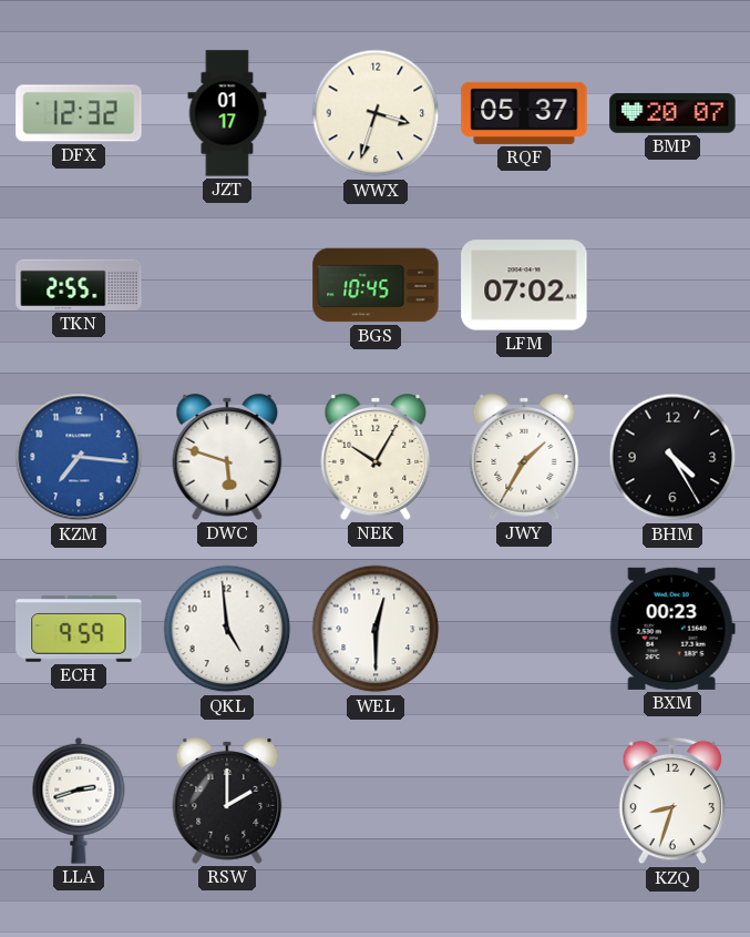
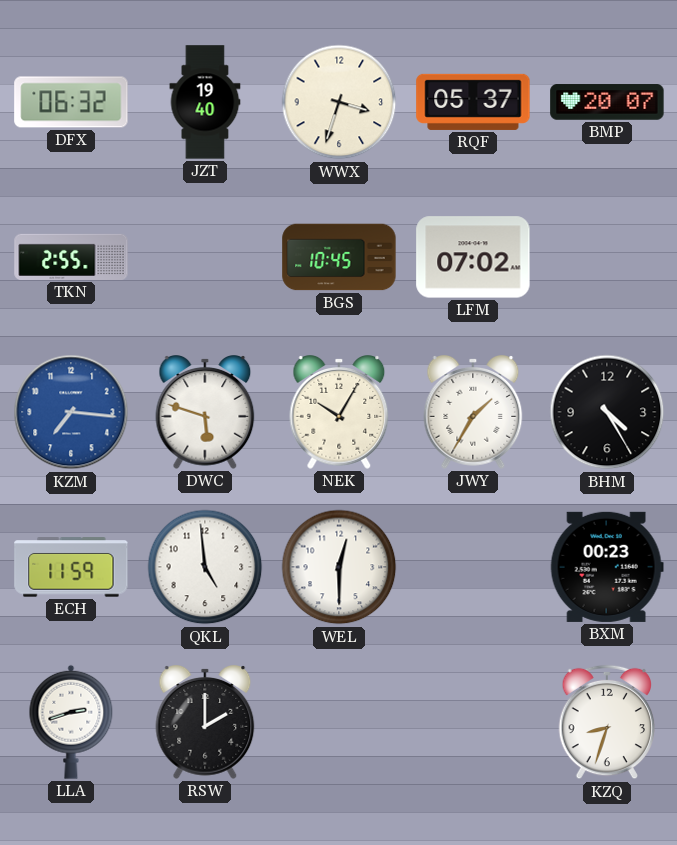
DFX: 12:32 -> 06:32 (71, 102)
JZT: 01:17 -> 19:40 (205, 102)
ECH: 9:59 -> 11:59 (71, 567)
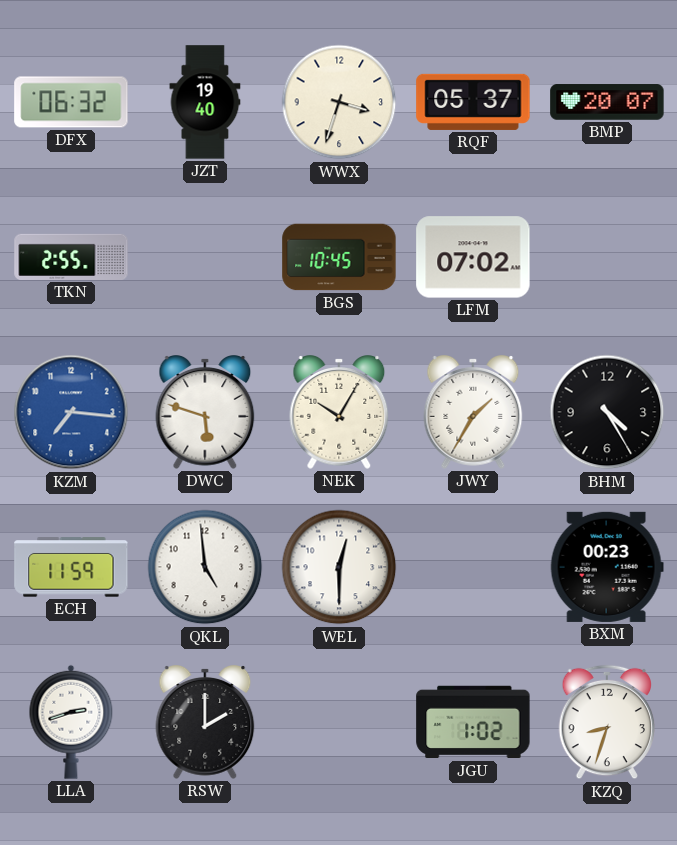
JGU: none -> 1:02 (473, 722)
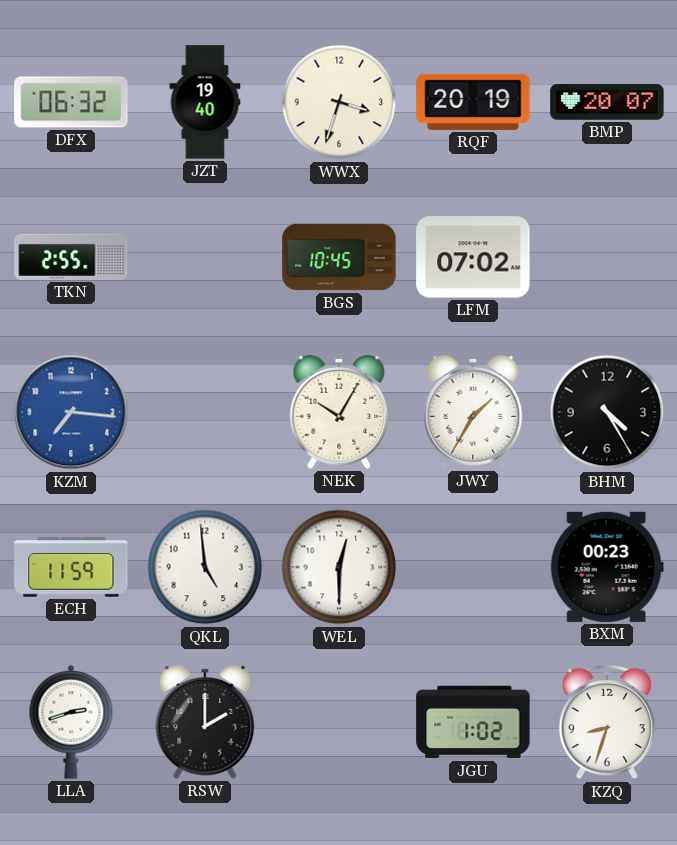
RQF: 05:37 -> 20:19 (473, 102)
DWC: 5:48 -> none (205, 413)
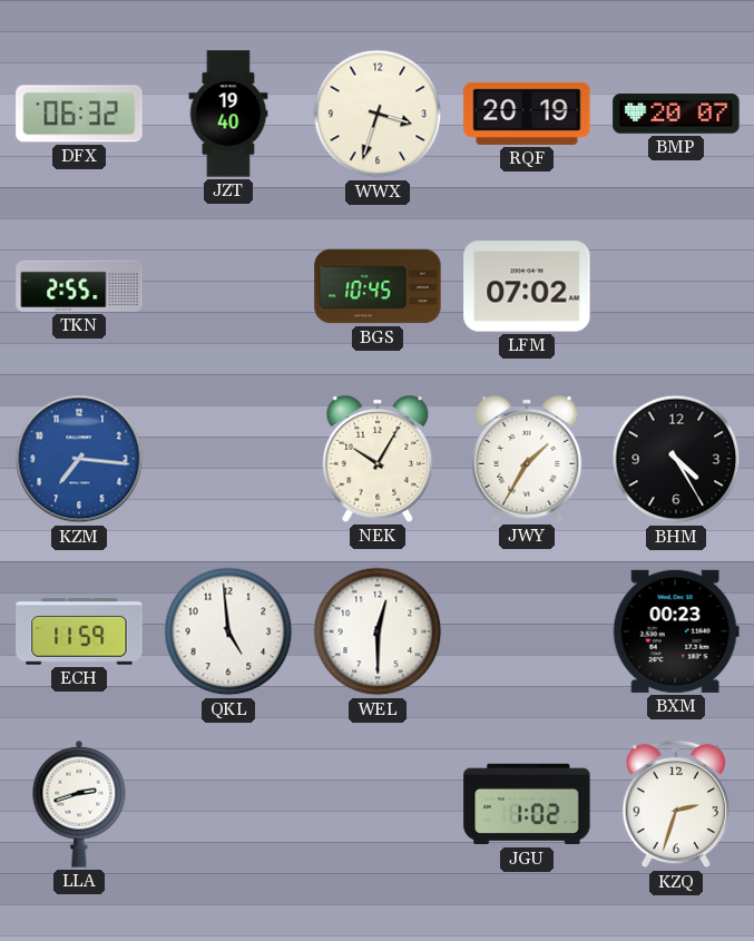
RSW: 2:00 -> none (205, 723)
KZQ: 8:33 -> 2:33 (676, 804)
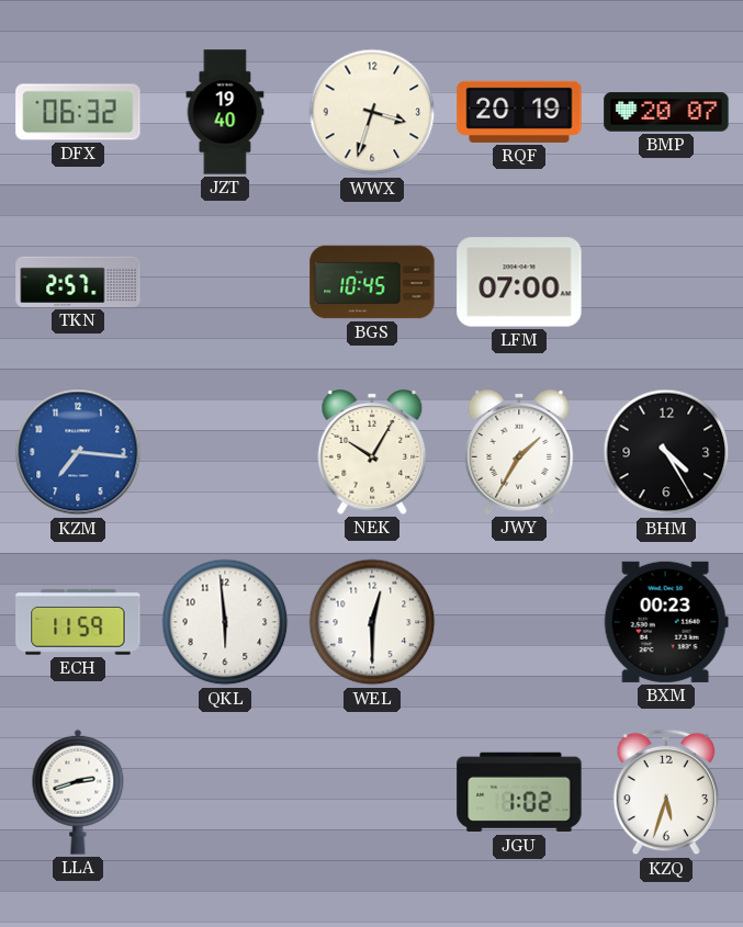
TKN: 2:55 -> 2:57 (78, 282)
LFM: 07:02 -> 07:00 (519, 282)
QKL: 4:59 -> 5:59 (225, 622)
KZQ: 2:33 -> 5:33 (666, 792)
